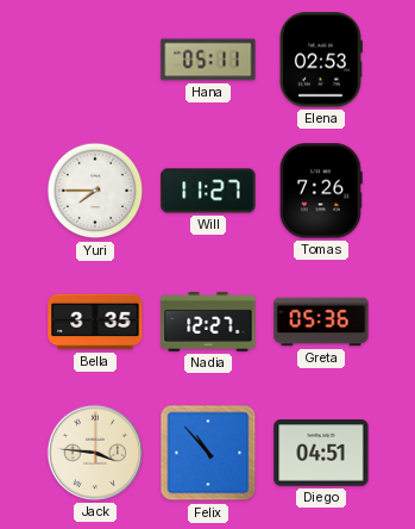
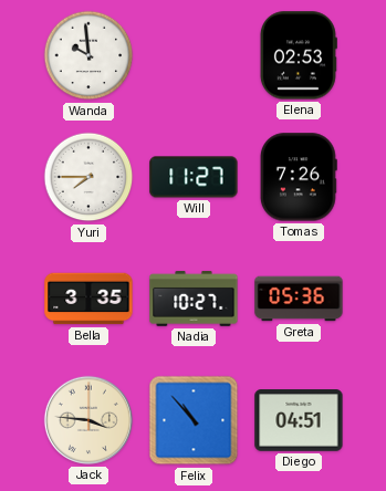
Wanda: none -> 9:59 (88, 55)
Hana: 05:11 -> none (208, 60)
Nadia: 12:27 -> 10:27 (194, 299)
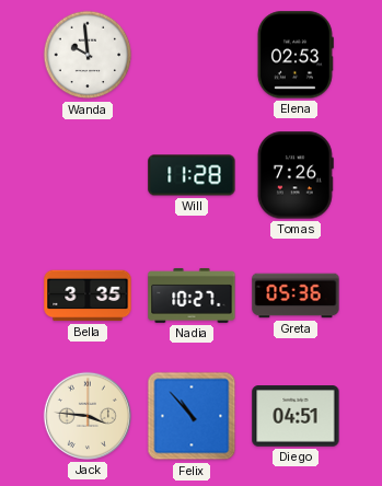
Yuri: 7:45 -> none (88, 177)
Will: 11:27 -> 11:28 (192, 175)
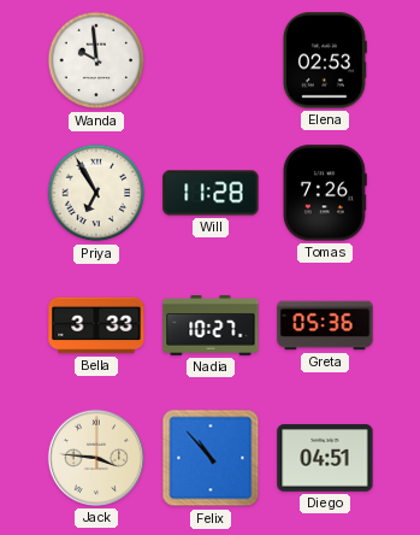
Priya: none -> 6:55 (96, 193)
Bella: 3:35 -> 3:33 (96, 325)
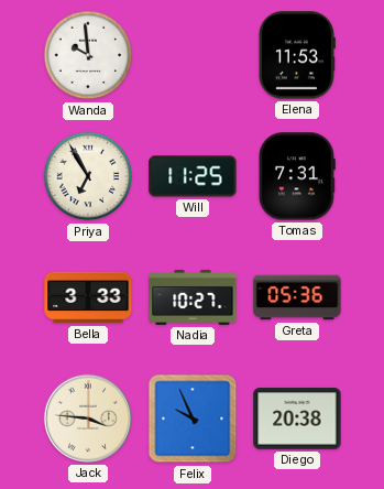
Elena: 02:53 -> 11:53 (297, 55)
Will: 11:28 -> 11:25 (193, 176)
Tomas: 7:26 -> 7:31 (297, 176)
Felix: 10:53 -> 9:56 (193, 419)
Diego: 04:51 -> 20:38 (297, 419)
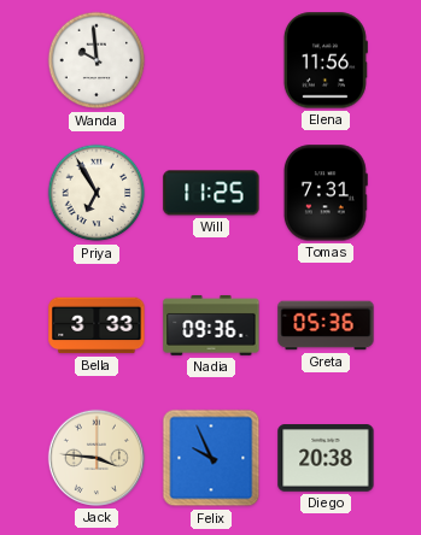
Elena: 11:53 -> 11:56 (326, 60)
Nadia: 10:27 -> 09:36 (211, 325)
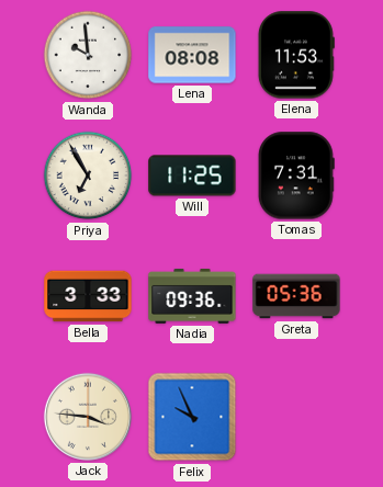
Lena: none -> 08:08 (192, 55)
Elena: 11:56 -> 11:53 (296, 55)
Diego: 20:38 -> none (326, 458)
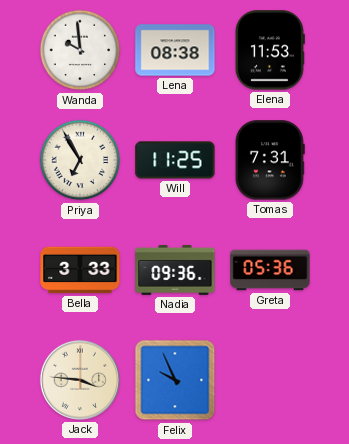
Lena: 08:08 -> 08:38 (175, 50)
